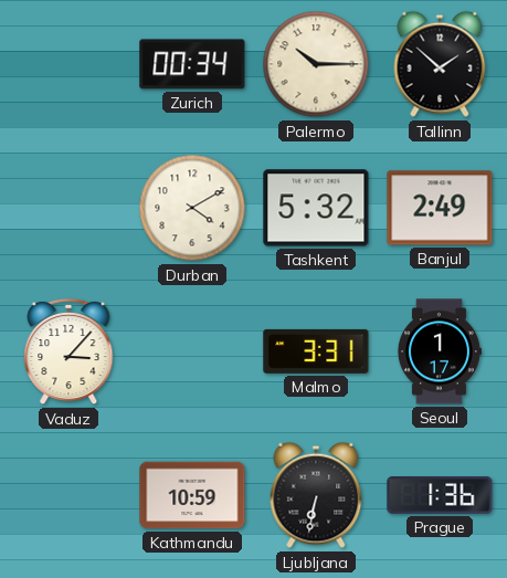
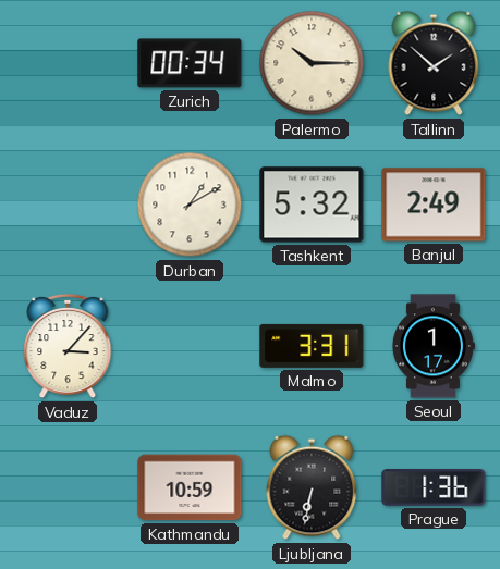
Durban: 4:10 -> 1:10 (190, 205)
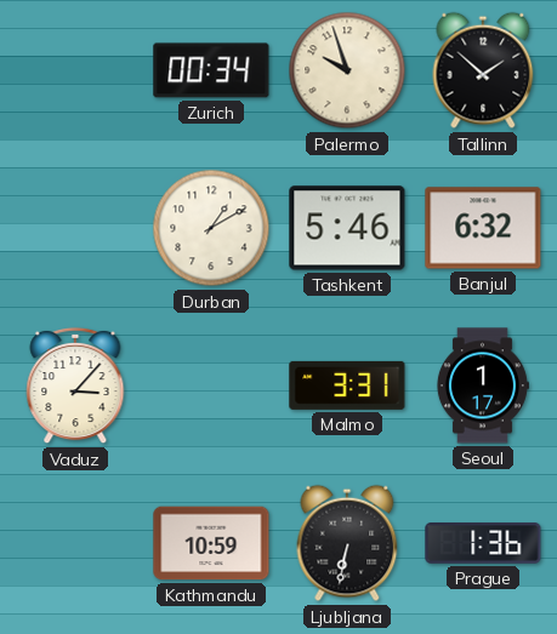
Palermo: 10:15 -> 9:57 (347, 70)
Tashkent: 5:32 -> 5:46 (347, 228)
Banjul: 2:49 -> 6:32 (483, 228)
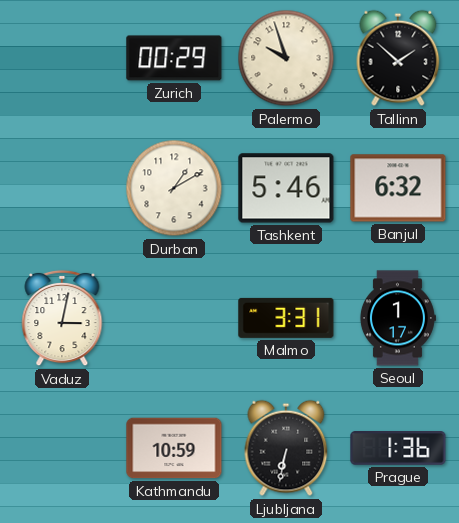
Zurich: 00:34 -> 00:29 (174, 58)
Vaduz: 3:07 -> 3:02 (62, 318)
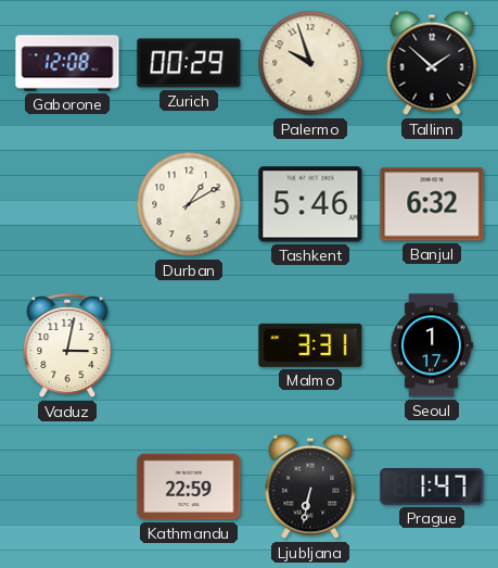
Gaborone: none -> 12:08 (67, 63)
Kathmandu: 10:59 -> 22:59 (189, 487)
Prague: 1:36 -> 1:47 (432, 488)
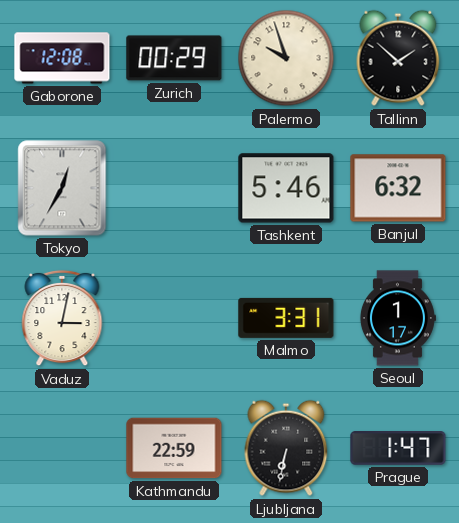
Tokyo: none -> 12:35 (62, 188)
Durban: 1:10 -> none (189, 204)
